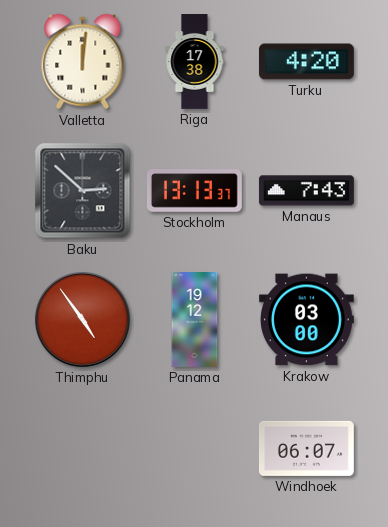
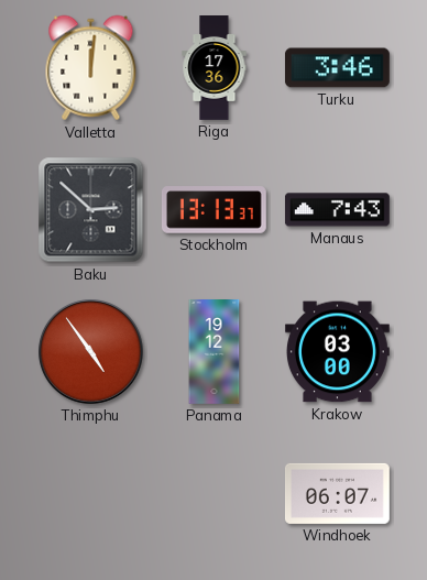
Riga: 17:38 -> 17:36 (215, 68)
Turku: 4:20 -> 3:46 (337, 68)
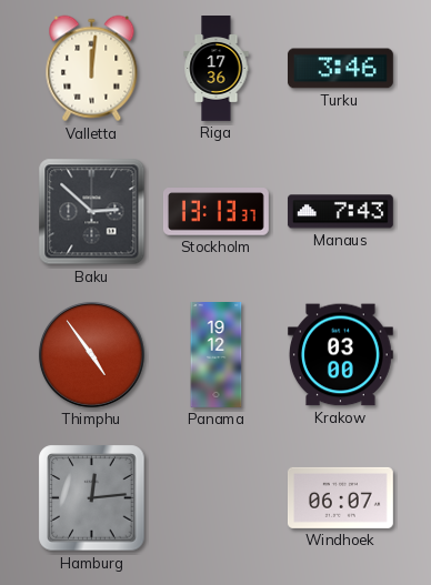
Hamburg: none -> 12:14 (92, 498)
